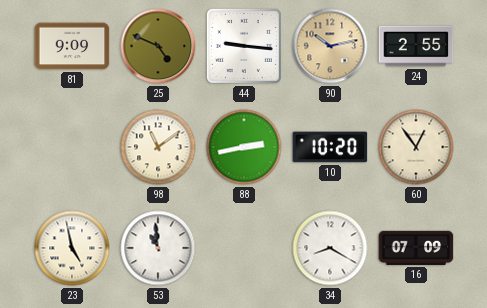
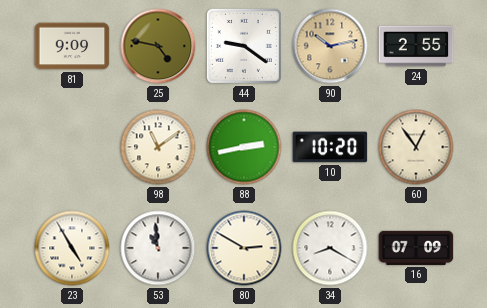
25: 4:49 -> 4:47 (158, 46)
44: 9:16 -> 9:21 (244, 46)
23: 4:58 -> 4:55 (72, 248)
80: none -> 2:50 (244, 248)
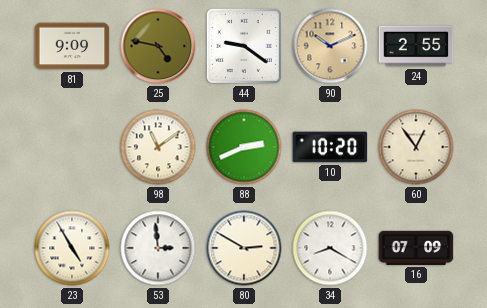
90: 10:13 -> 10:11 (330, 46)
88: 2:43 -> 2:41 (244, 147)
53: 10:59 -> 2:59 (158, 248)
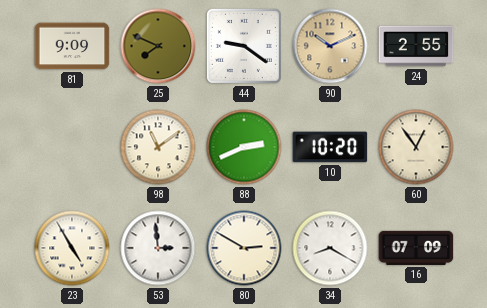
25: 4:47 -> 7:49 (158, 46)
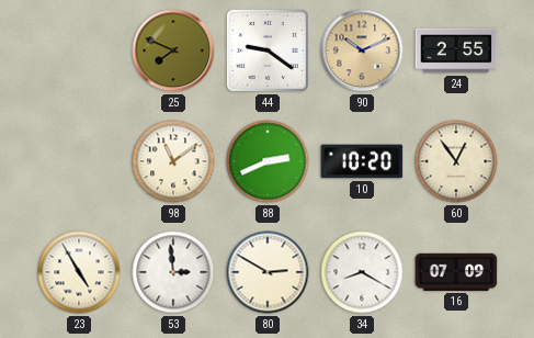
81: 9:09 -> none (72, 46)
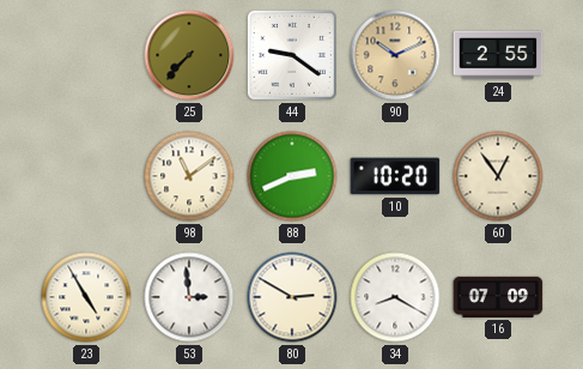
25: 7:49 -> 7:37 (189, 55)
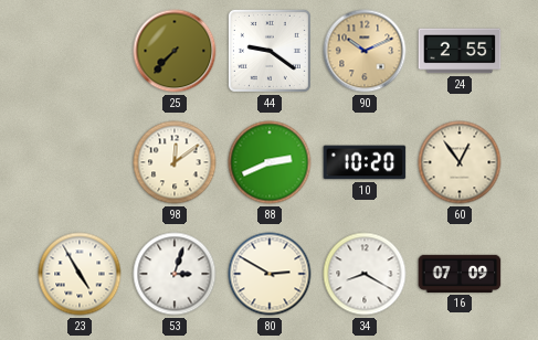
98: 11:09 -> 12:09 (175, 162)
53: 2:59 -> 3:03 (175, 274)
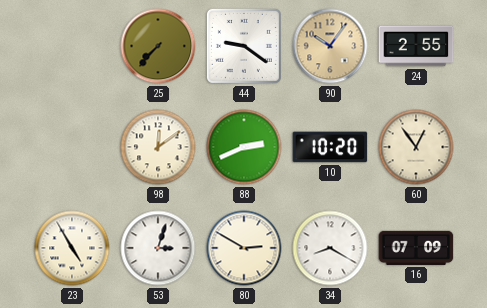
90: 10:11 -> 10:06 (330, 46)
